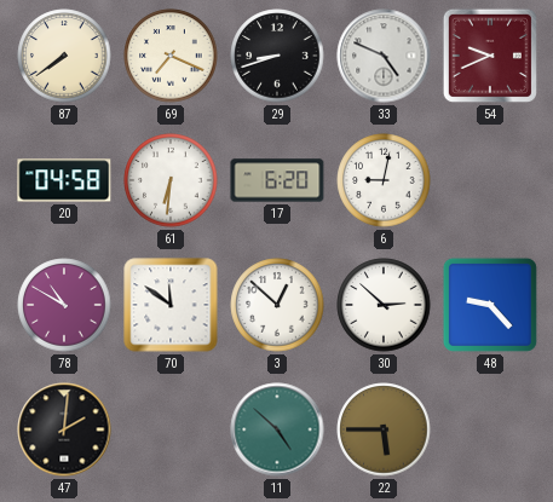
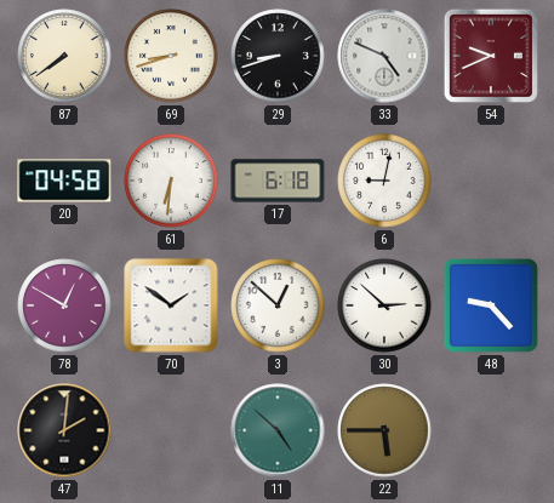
69: 7:19 -> 8:42 (171, 56)
17: 6:20 -> 6:18 (278, 181)
78: 10:50 -> 12:50 (64, 305)
70: 11:51 -> 1:51 (171, 305)
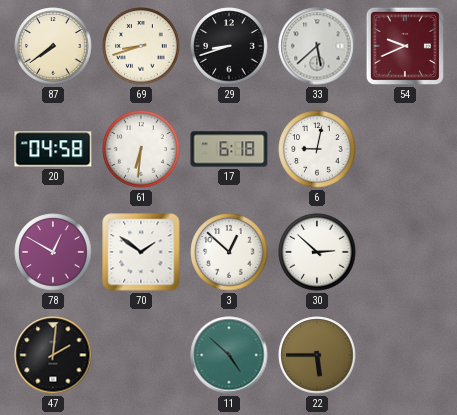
33: 4:49 -> 5:38 (317, 46)
48: 9:23 -> none (491, 305)
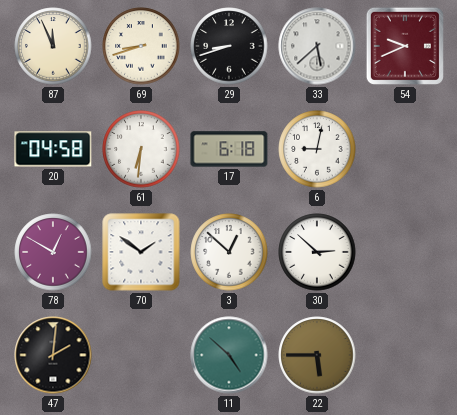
87: 7:39 -> 11:56 (53, 46)
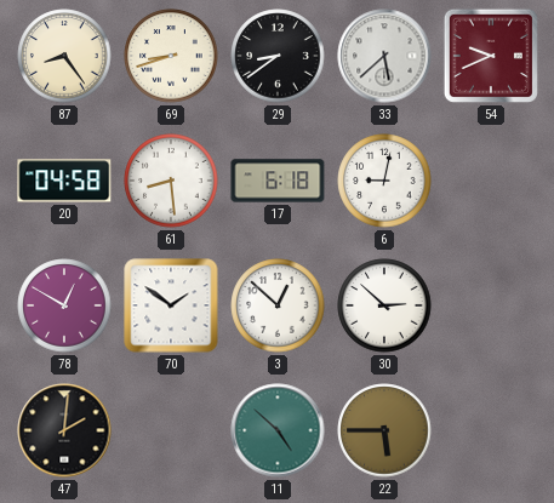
87: 11:56 -> 8:24 (64, 56)
29: 8:42 -> 8:39 (278, 56)
61: 6:31 -> 8:29 (171, 181)
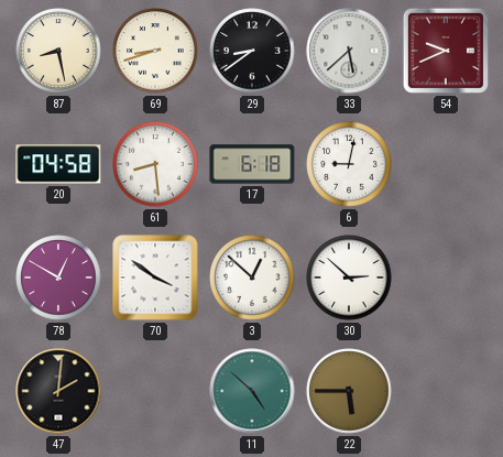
87: 8:24 -> 8:28 (58, 51)
70: 1:51 -> 3:51 (155, 278)
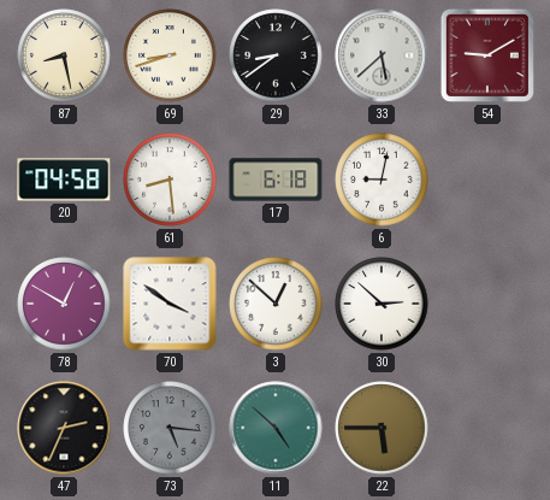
54: 9:41 -> 9:10 (487, 55)
47: 2:01 -> 2:34 (64, 428)
73: none -> 5:16 (170, 428)
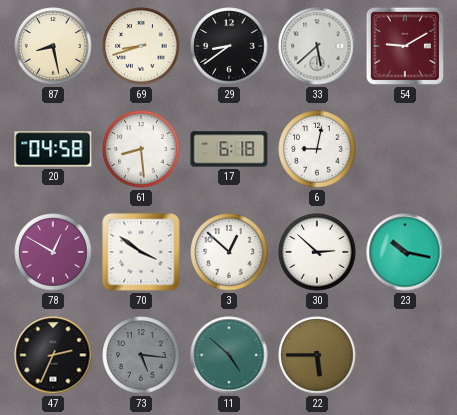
23: none -> 10:17 (405, 252)
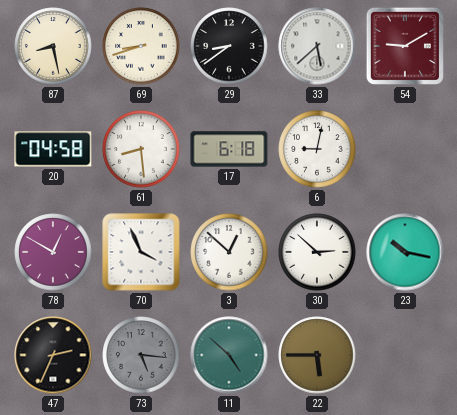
70: 3:51 -> 3:56 (141, 252)
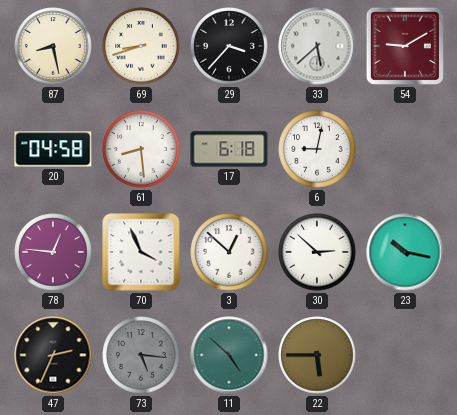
29: 8:39 -> 3:37 (229, 46)
78: 12:50 -> 12:46 (53, 252)
